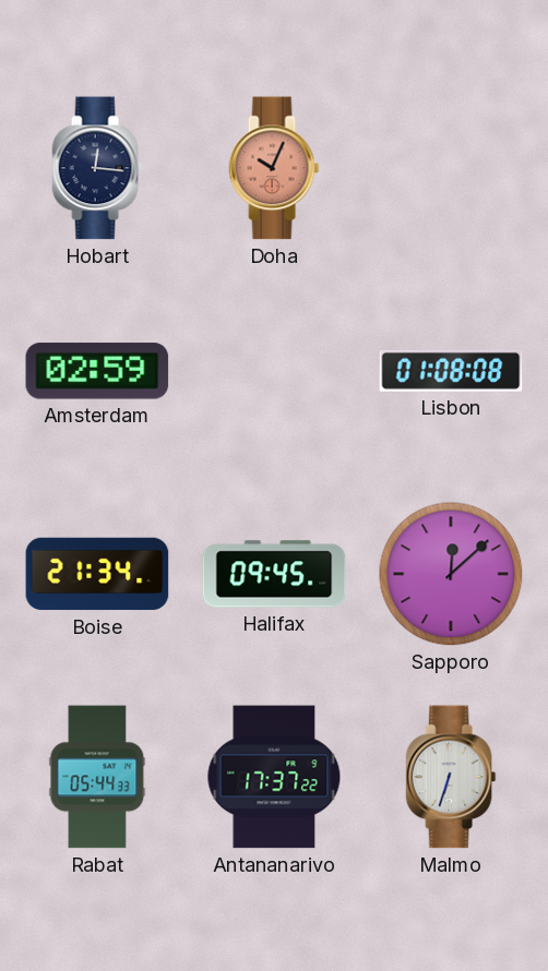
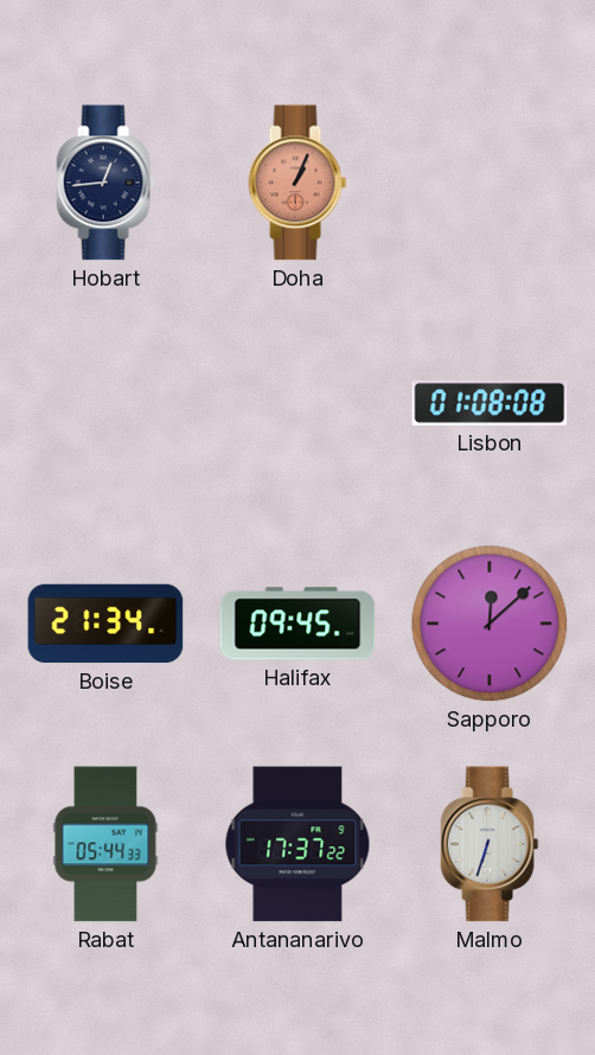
Hobart: 12:16 -> 12:44 (105, 183)
Doha: 10:04 -> 1:04 (297, 183)
Amsterdam: 02:59 -> none (97, 371)
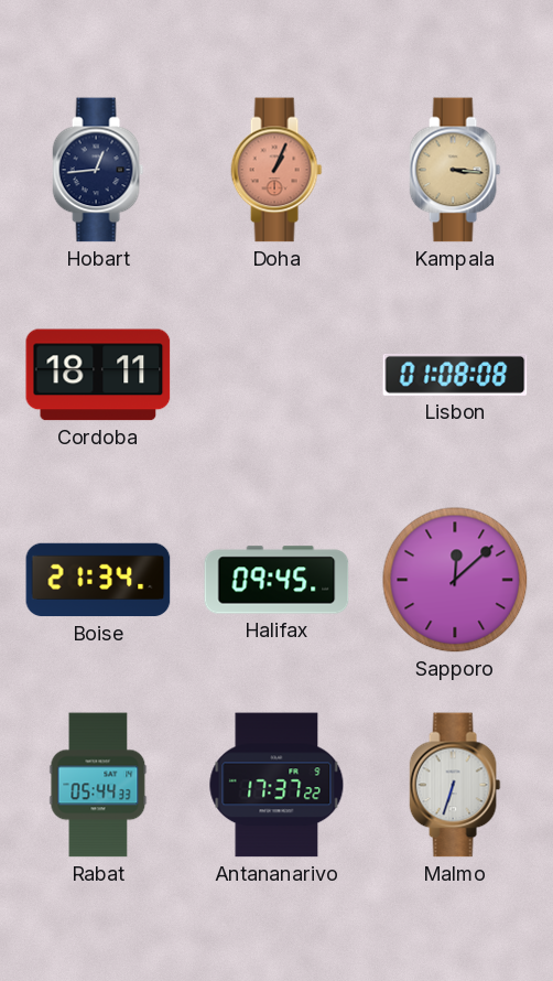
Kampala: none -> 3:16 (455, 170)
Cordoba: none -> 18:11 (98, 375)
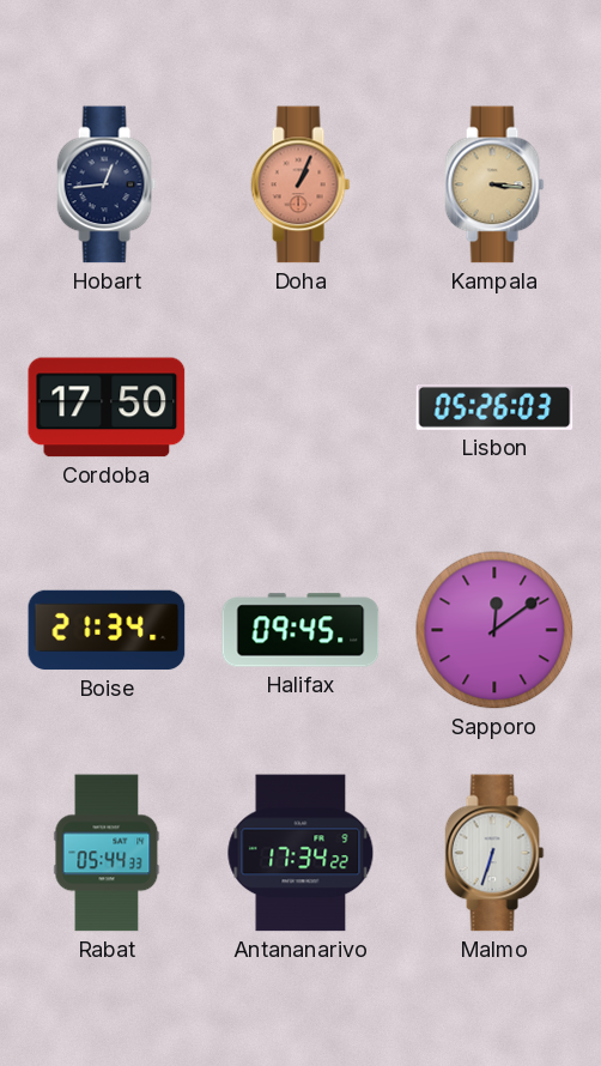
Cordoba: 18:11 -> 17:50 (107, 407)
Lisbon: 01:08 -> 05:26 (494, 407)
Sapporo: 12:08 -> 12:09 (494, 630)
Antananarivo: 17:37 -> 17:34 (300, 853)
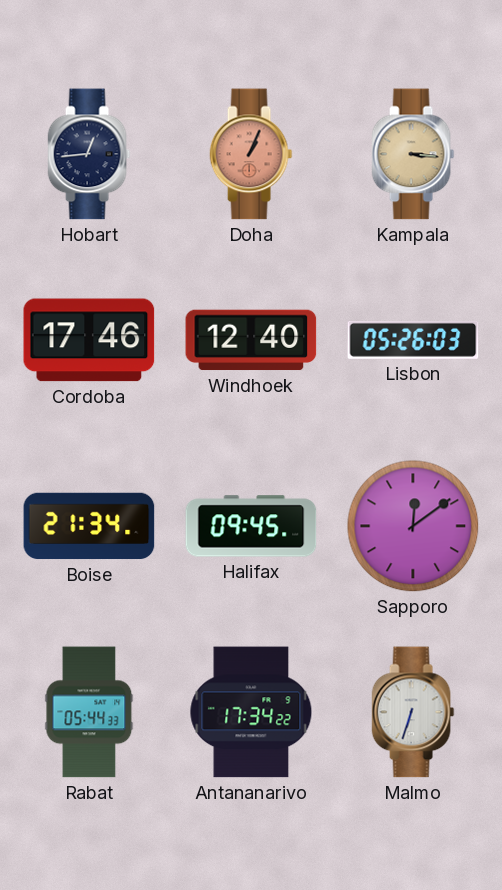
Cordoba: 17:50 -> 17:46 (89, 340)
Windhoek: none -> 12:40 (251, 340)
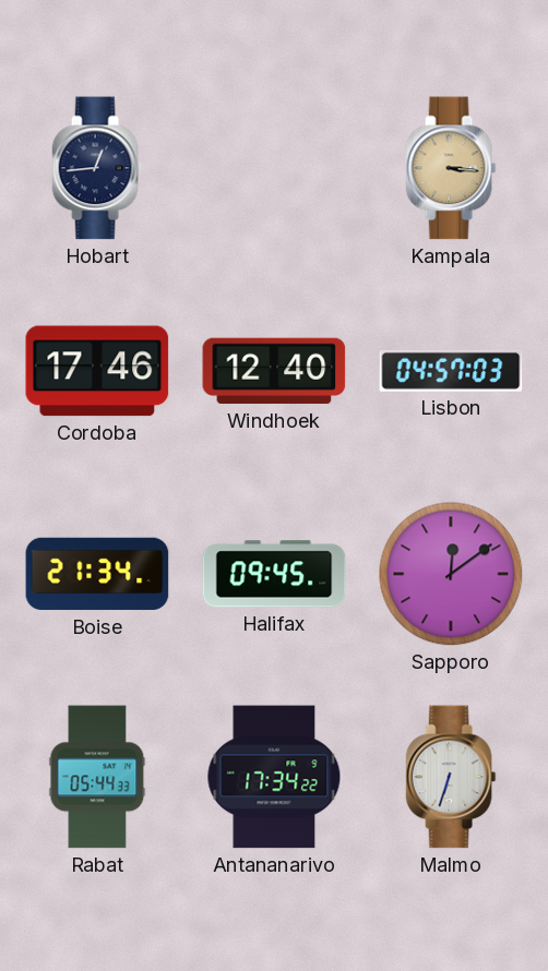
Doha: 1:04 -> none (251, 154)
Lisbon: 05:26 -> 04:57 (451, 371)
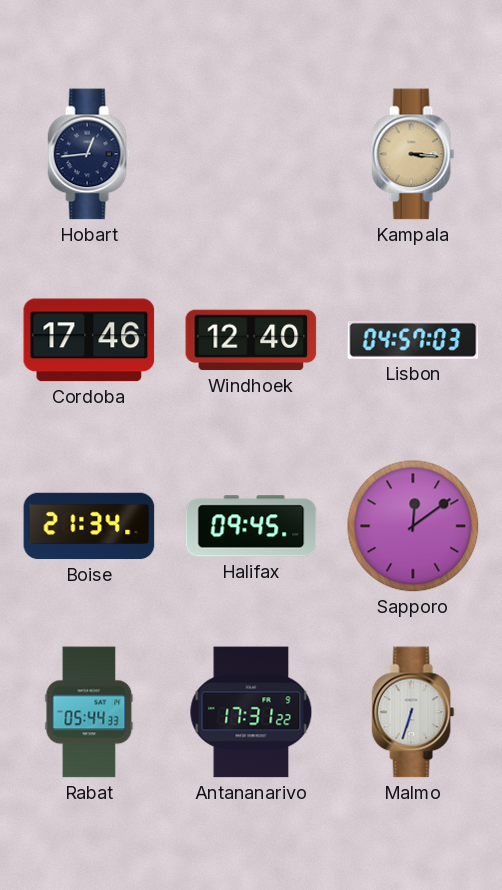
Antananarivo: 17:34 -> 17:31 (251, 712)
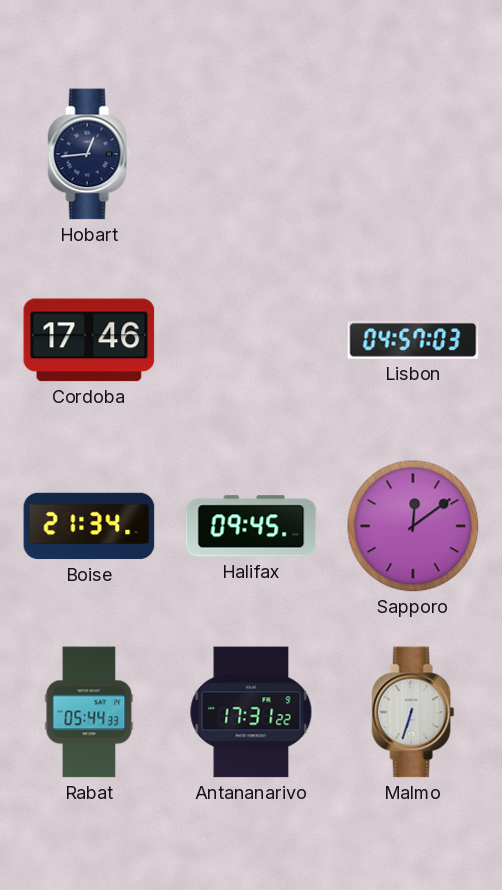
Kampala: 3:16 -> none (413, 154)
Windhoek: 12:40 -> none (251, 340)
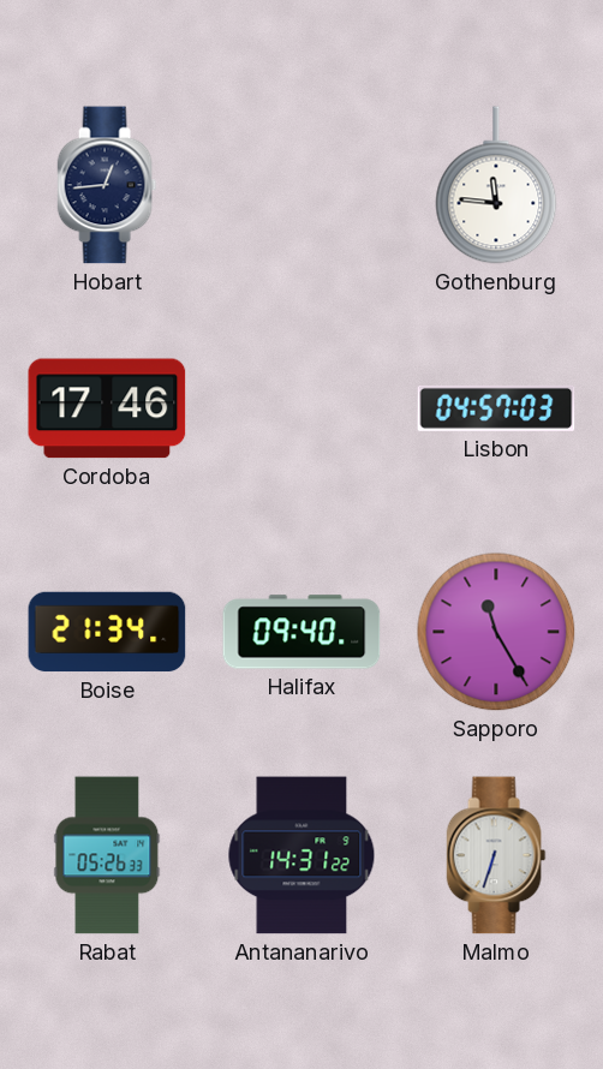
Gothenburg: none -> 11:46 (496, 185)
Halifax: 09:45 -> 09:40 (301, 632)
Sapporo: 12:09 -> 11:25 (496, 632)
Rabat: 05:44 -> 05:26 (107, 855)
Antananarivo: 17:31 -> 14:31 (301, 855)
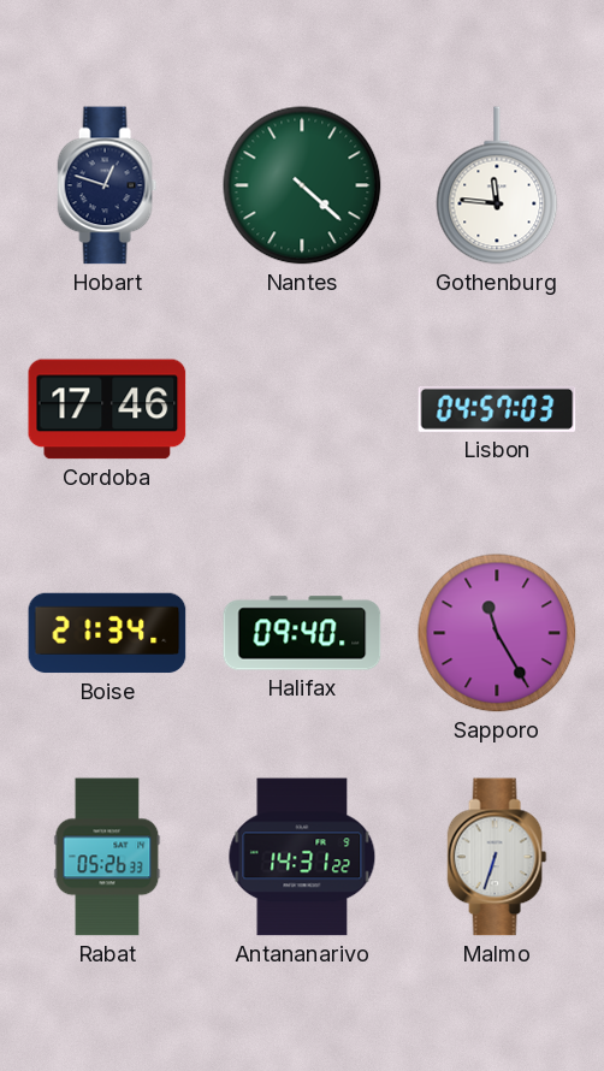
Hobart: 12:44 -> 12:48 (107, 185)
Nantes: none -> 4:22 (302, 185)
